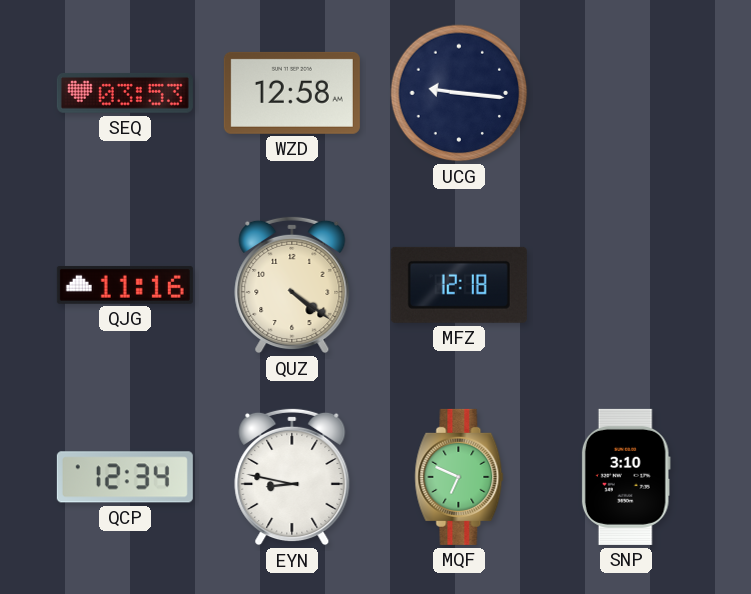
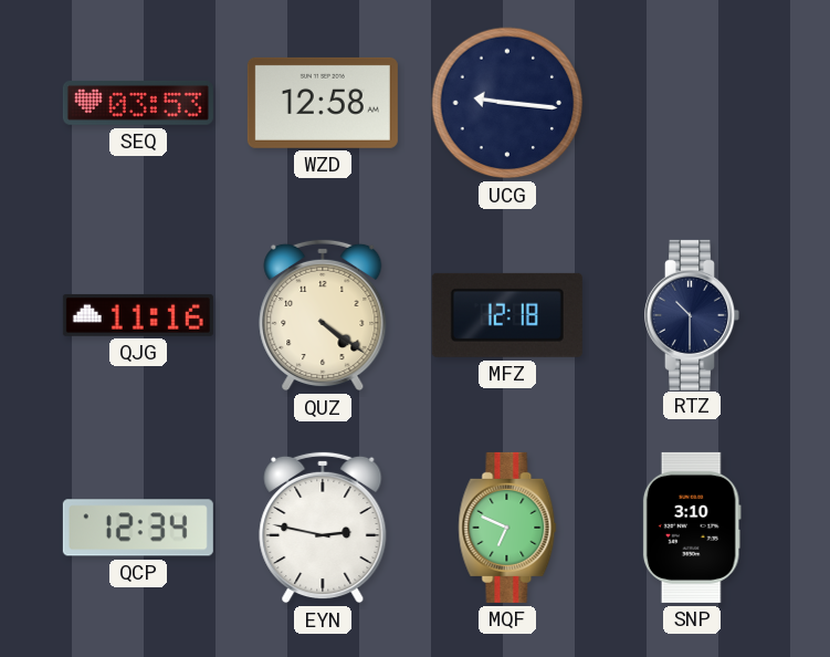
RTZ: none -> 10:30 (692, 315)
EYN: 8:47 -> 2:47 (323, 528)
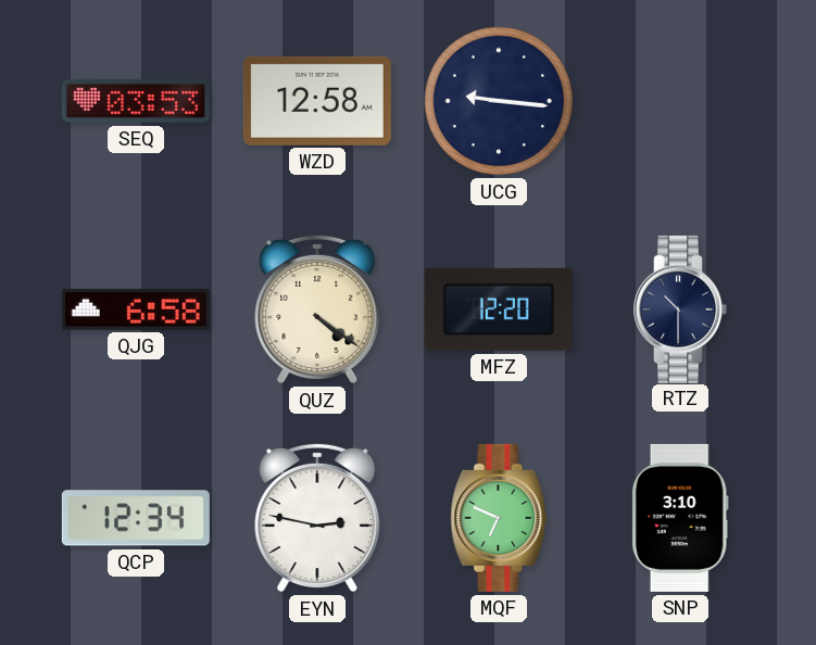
QJG: 11:16 -> 6:58 (136, 309)
MFZ: 12:18 -> 12:20 (499, 309)
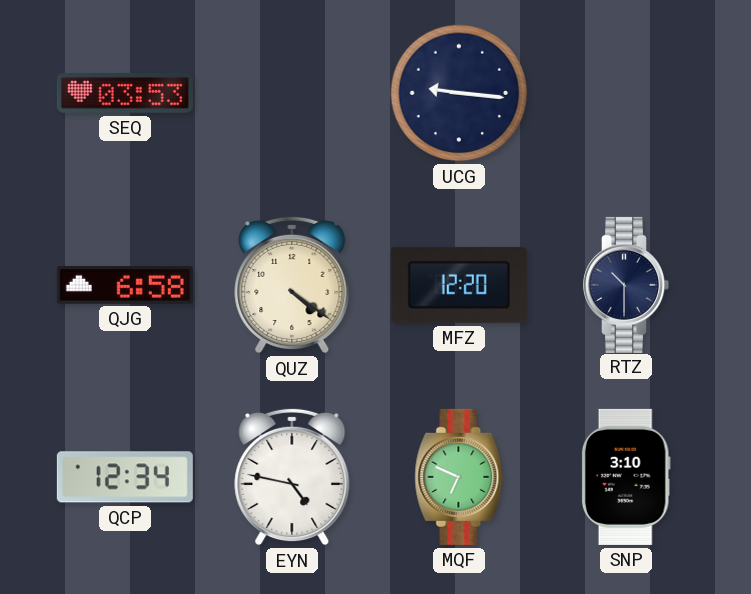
WZD: 12:58 -> none (317, 101)
EYN: 2:47 -> 4:47 (292, 477)
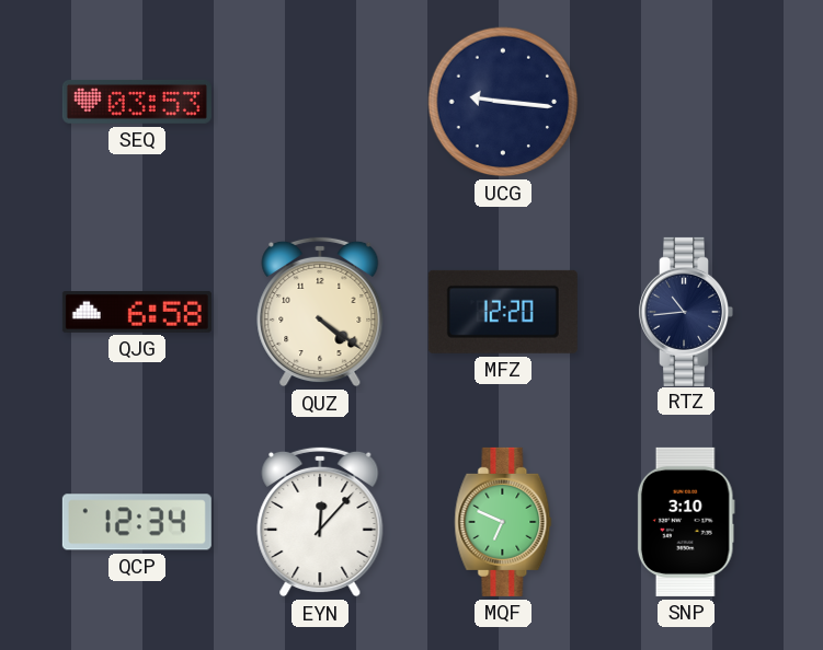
RTZ: 10:30 -> 10:44 (686, 312)
EYN: 4:47 -> 12:07 (320, 522)
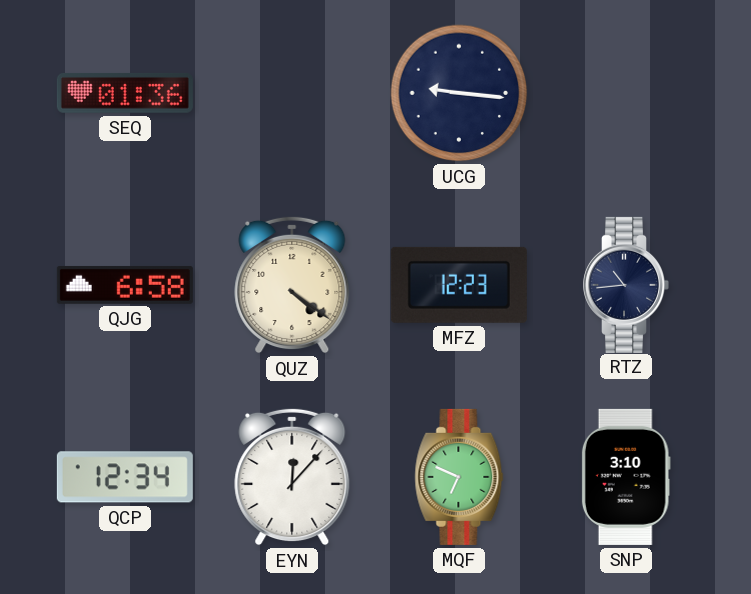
SEQ: 03:53 -> 01:36 (125, 93)
MFZ: 12:20 -> 12:23 (459, 285)
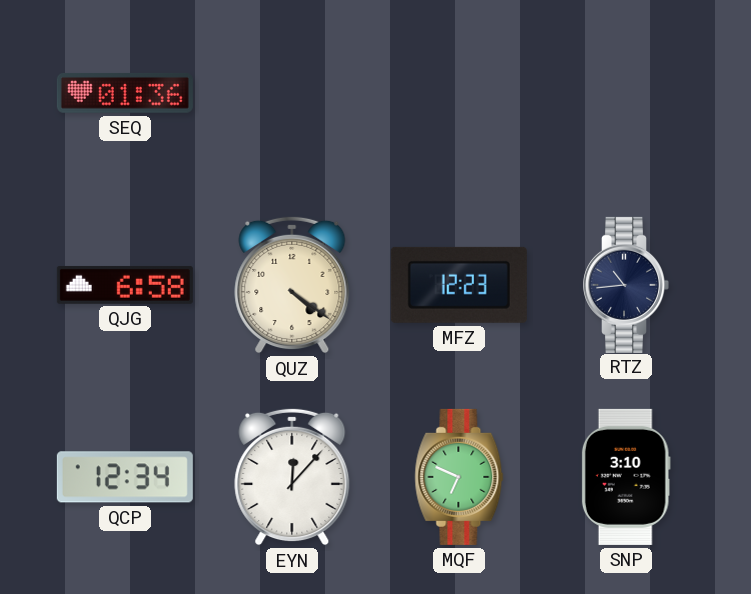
UCG: 9:16 -> none (459, 93)
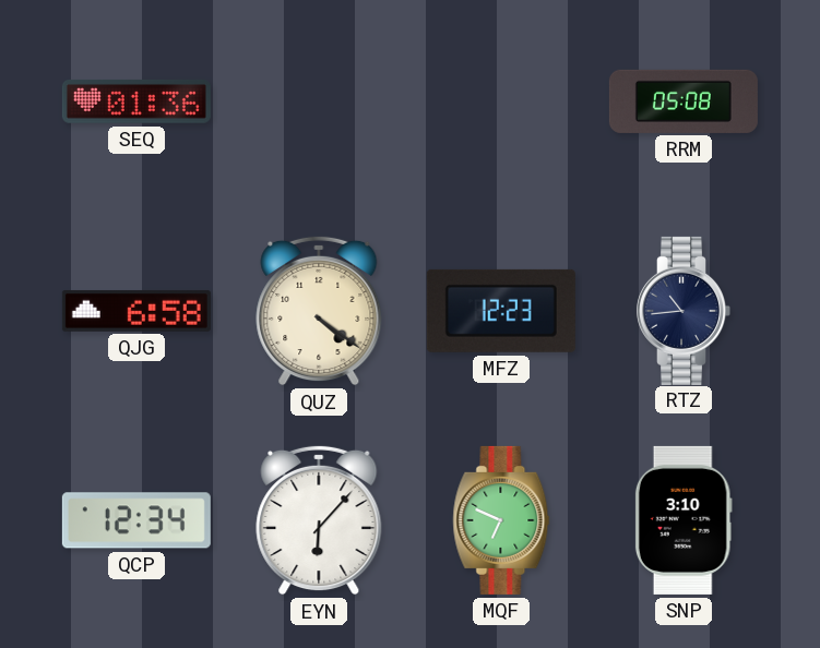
RRM: none -> 05:08 (684, 101)
EYN: 12:07 -> 6:07 (319, 520)
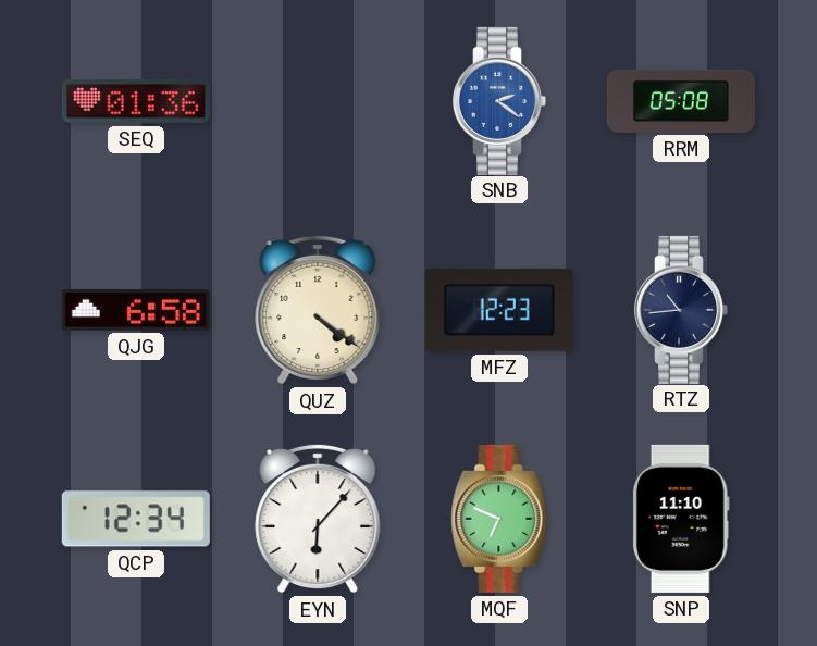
SNB: none -> 2:21 (499, 101)
SNP: 3:10 -> 11:10 (681, 519)
